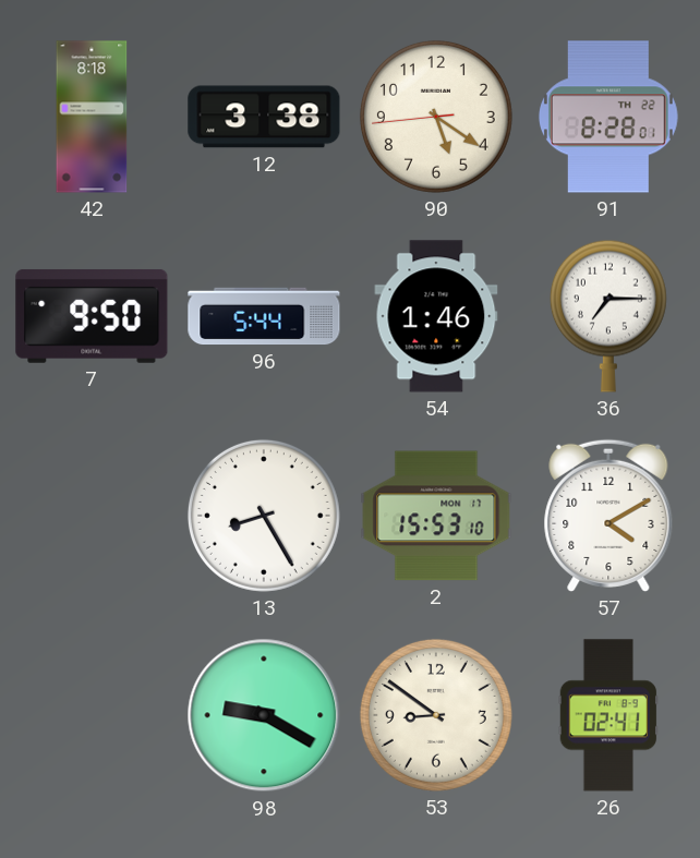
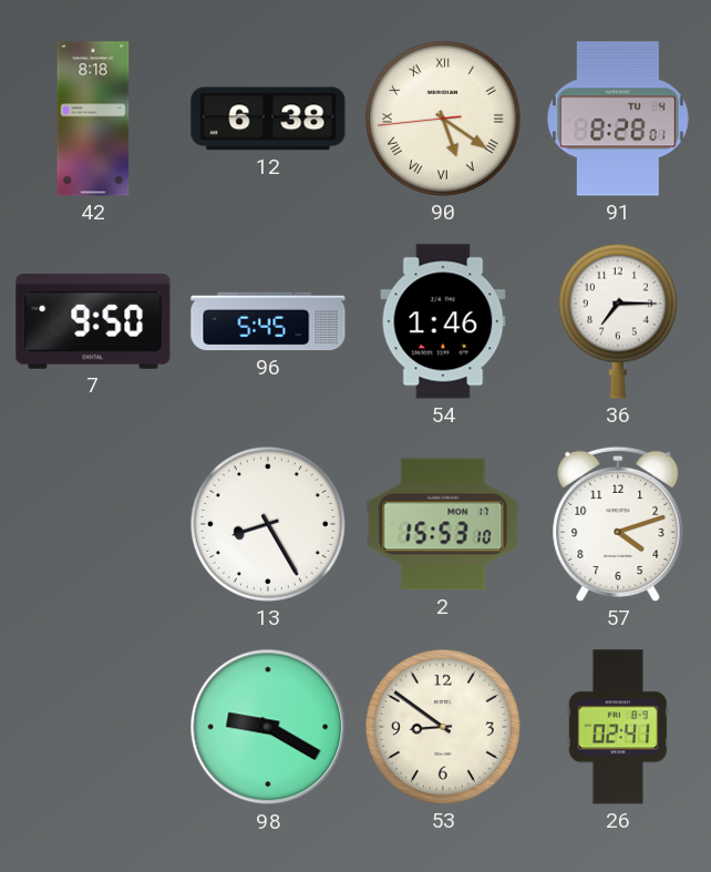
12: 3:38 -> 6:38 (268, 119)
90 numerals: Arabic -> Roman (443, 119)
91 date: TH 22 -> TU 4 (618, 119)
96: 5:44 -> 5:45 (268, 321)
57: 4:10 -> 4:12 (618, 524)
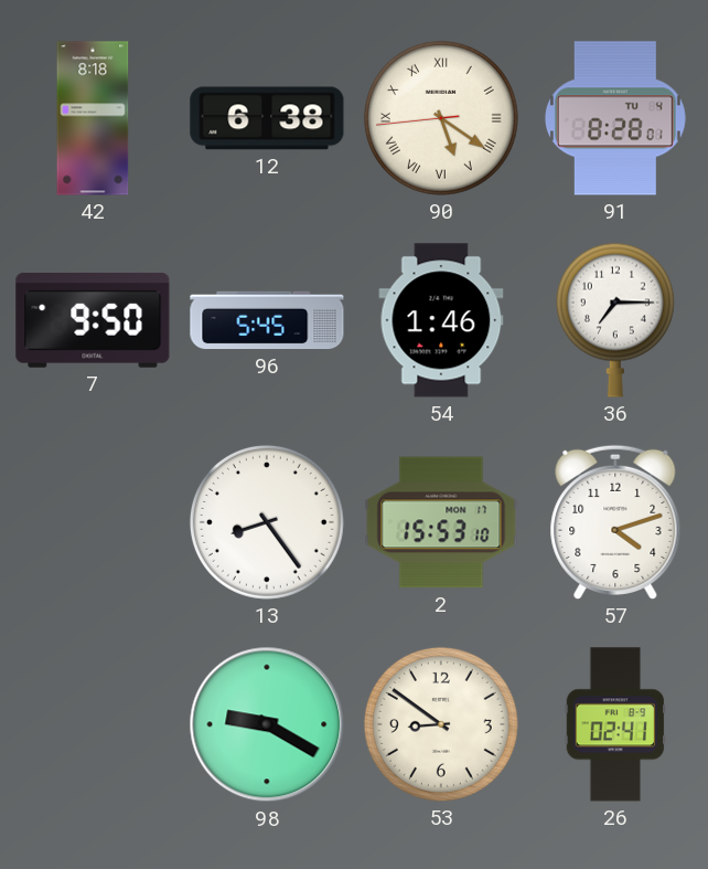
13: 8:25 -> 8:24 (267, 522)
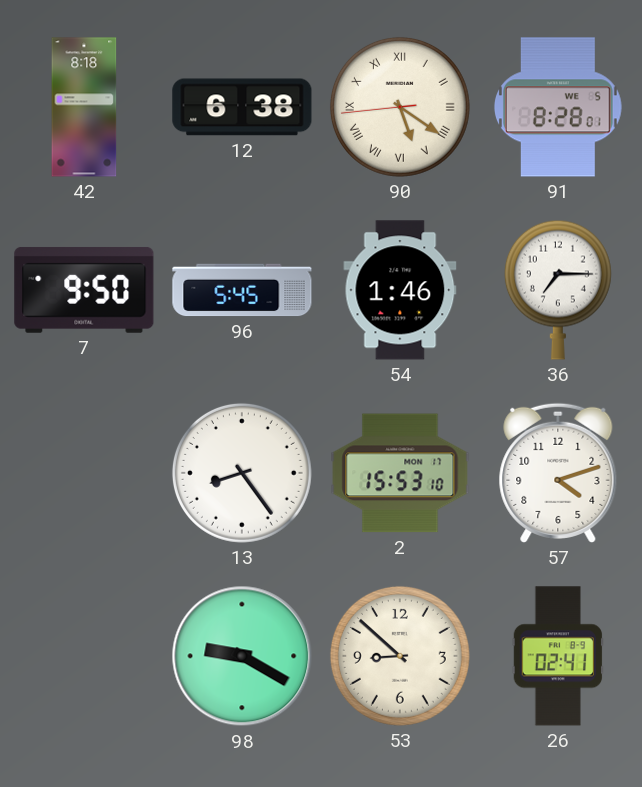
91 date: TU 4 -> WE 5 (558, 107)
53: 8:51 -> 8:52 (400, 656)
